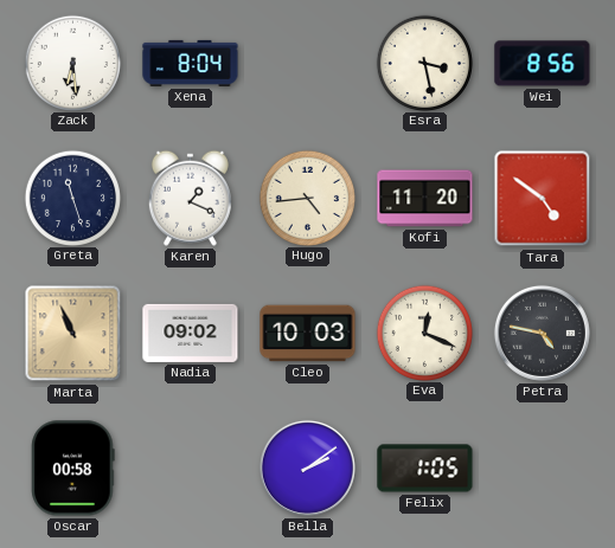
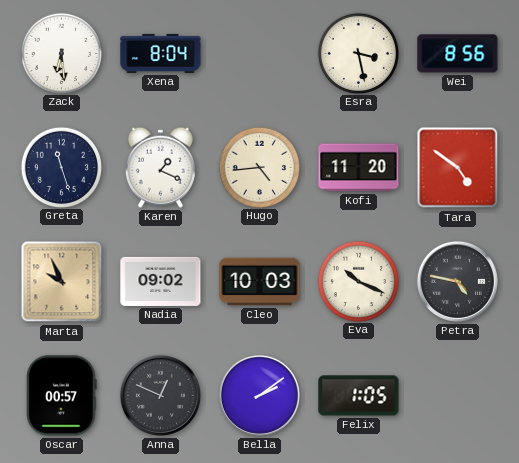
Marta: 10:56 -> 9:56 (62, 282)
Eva: 12:19 -> 10:19 (358, 281)
Oscar: 00:58 -> 00:57 (62, 396)
Anna: none -> 12:49 (160, 395)
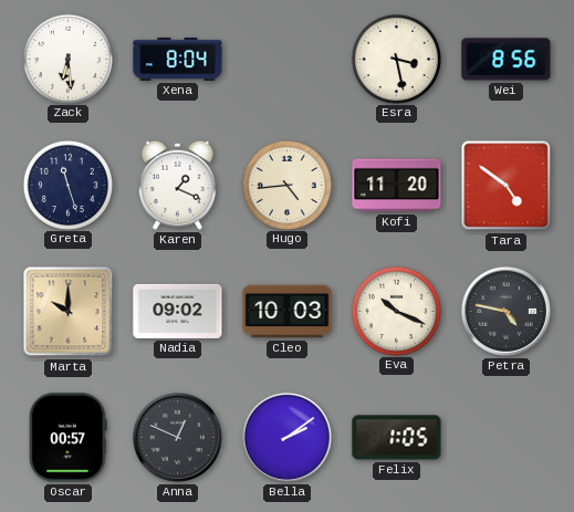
Marta: 9:56 -> 10:00 (69, 312)
